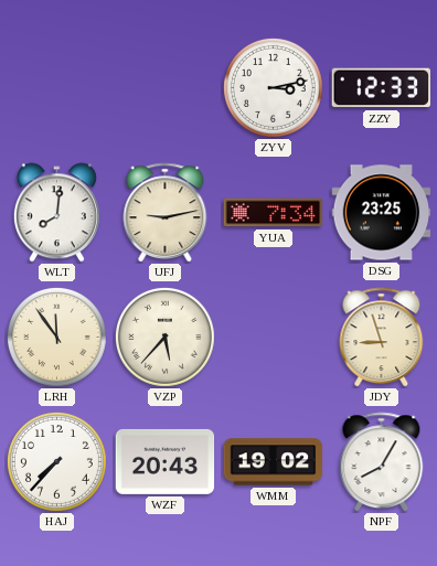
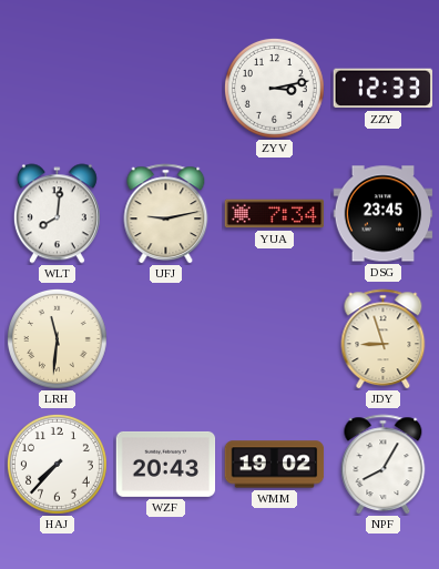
DSG: 23:25 -> 23:45 (384, 214)
LRH: 11:54 -> 11:31 (58, 339)
VZP: 5:37 -> none (166, 338)
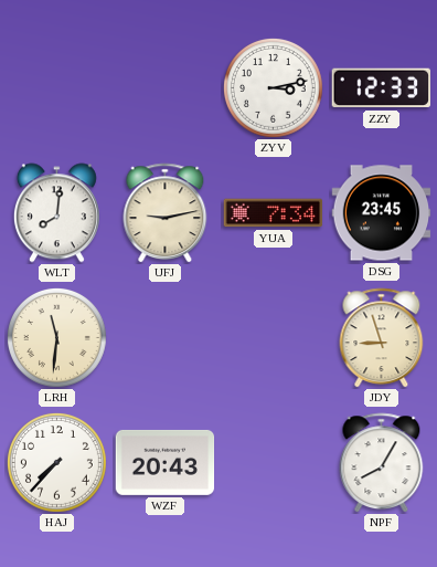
WMM: 19:02 -> none (275, 465)
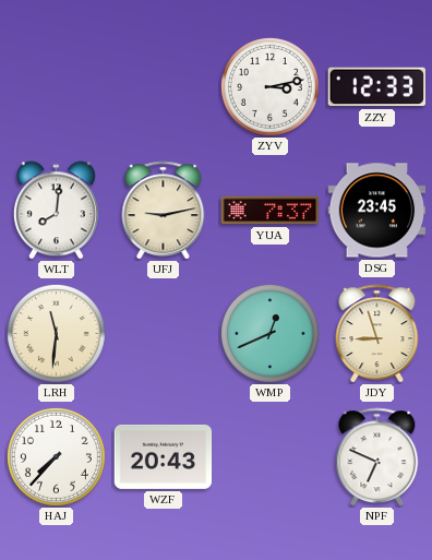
YUA: 7:34 -> 7:37 (271, 211)
WMP: none -> 12:41 (271, 334)
NPF: 8:05 -> 6:49 (377, 457)
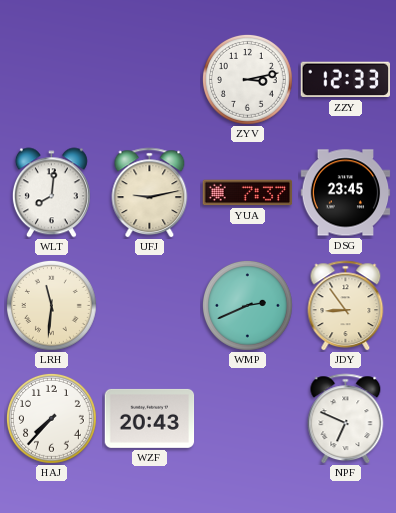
WMP: 12:41 -> 2:41 (248, 306)
JDY: 8:57 -> 8:54 (346, 306)
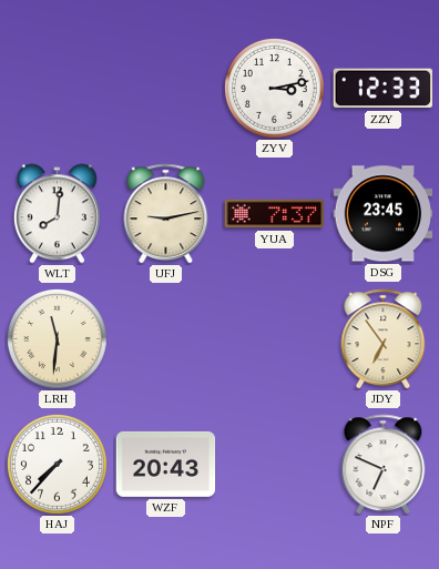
WMP: 2:41 -> none (248, 306)
JDY: 8:54 -> 6:54 (384, 339)
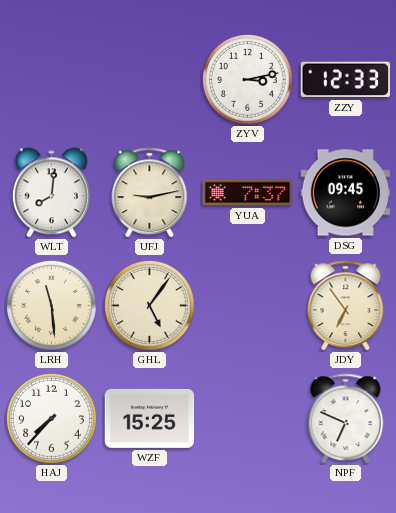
DSG: 23:45 -> 09:45 (346, 193)
LRH: 11:31 -> 11:29 (52, 306)
GHL: none -> 5:06 (150, 306)
WZF: 20:43 -> 15:25 (150, 418)
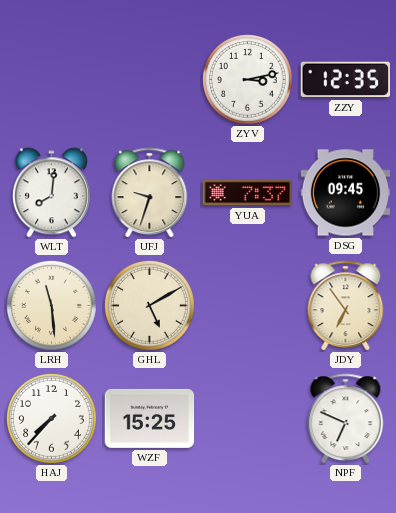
ZZY: 12:33 -> 12:35 (345, 80)
UFJ: 9:13 -> 9:33 (150, 193)
GHL: 5:06 -> 5:10 (150, 306)
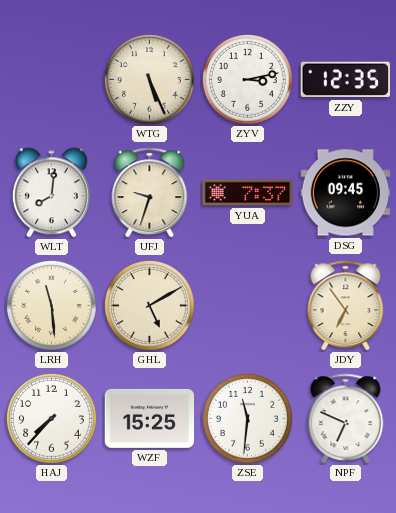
WTG: none -> 5:26 (150, 80)
ZSE: none -> 11:31 (248, 419)
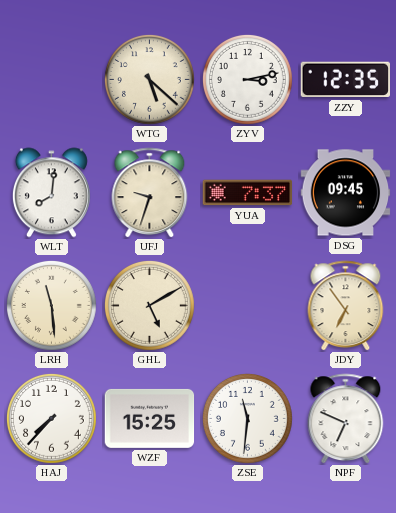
WTG: 5:26 -> 5:22 (150, 80)
